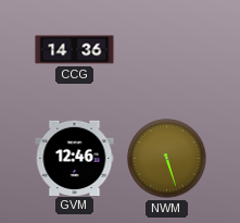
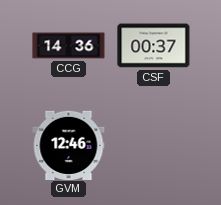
CSF: none -> 00:37 (154, 46)
NWM: 5:27 -> none (167, 159)
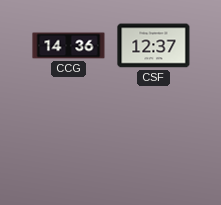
CSF: 00:37 -> 12:37 (154, 46)
GVM: 12:46 -> none (69, 145)
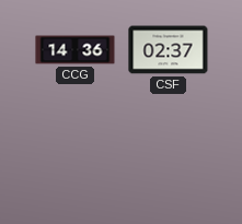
CSF: 12:37 -> 02:37 (169, 50)
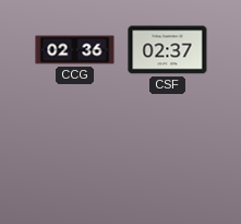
CCG: 14:36 -> 02:36 (75, 50)
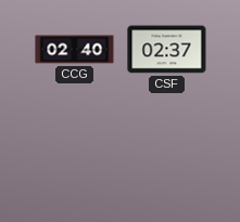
CCG: 02:36 -> 02:40 (75, 50)
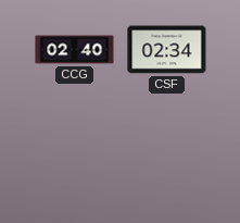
CSF: 02:37 -> 02:34 (167, 50)
